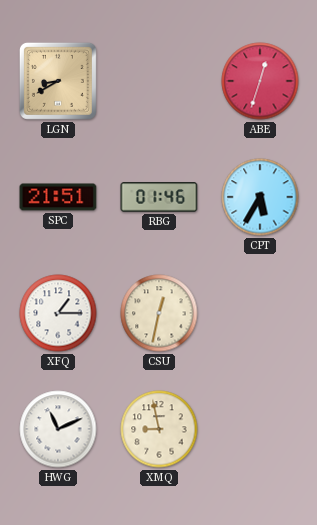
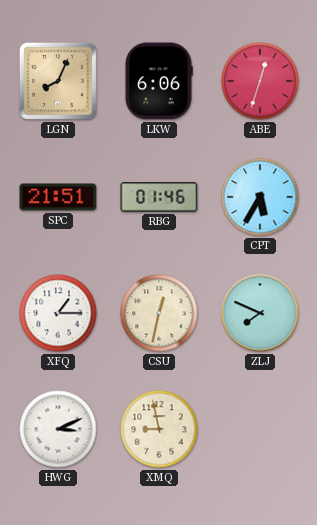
LGN: 8:40 -> 8:04 (58, 81)
LKW: none -> 6:06 (159, 81)
ZLJ: none -> 7:49 (260, 313)
HWG: 11:11 -> 3:11 (58, 429)
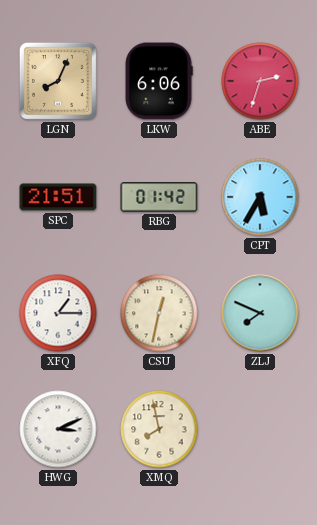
ABE: 12:33 -> 2:33 (260, 81)
RBG: 01:46 -> 01:42 (159, 197)
XMQ: 8:58 -> 7:58 (159, 429)
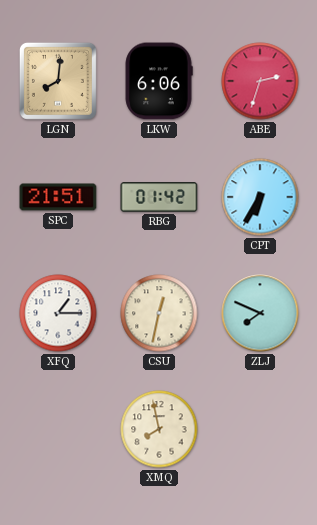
LGN: 8:04 -> 8:01 (58, 81)
CPT: 5:35 -> 6:35 (260, 197)
HWG: 3:11 -> none (58, 429)
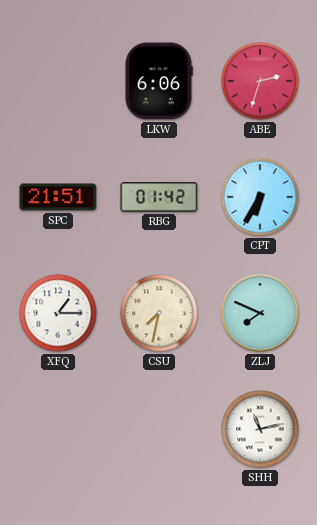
LGN: 8:01 -> none (58, 81)
CSU: 12:32 -> 7:32 (159, 313)
XMQ: 7:58 -> none (159, 429)
SHH: none -> 11:13 (260, 429)
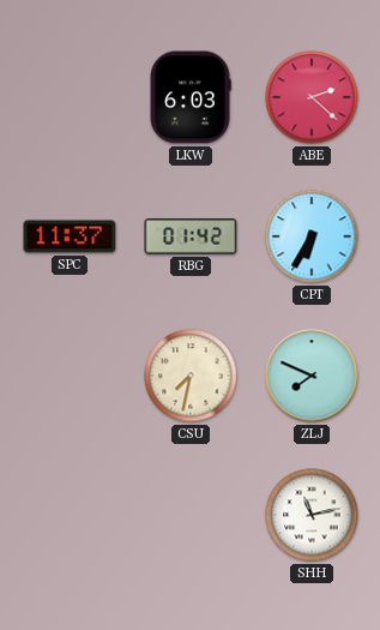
LKW: 6:06 -> 6:03 (191, 97)
ABE: 2:33 -> 2:22 (312, 97)
SPC: 21:51 -> 11:37 (70, 236)
XFQ: 1:15 -> none (58, 313)
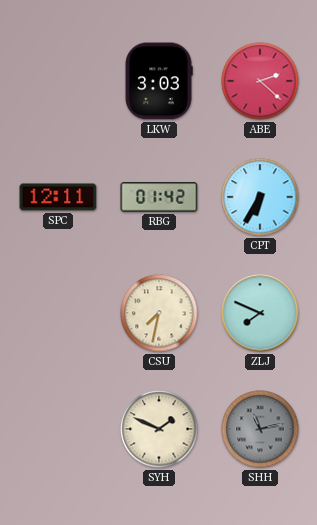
LKW: 6:03 -> 3:03 (159, 81)
SPC: 11:37 -> 12:11 (58, 197)
SYH: none -> 1:49 (159, 429)
SHH dial: white -> grey (260, 429)
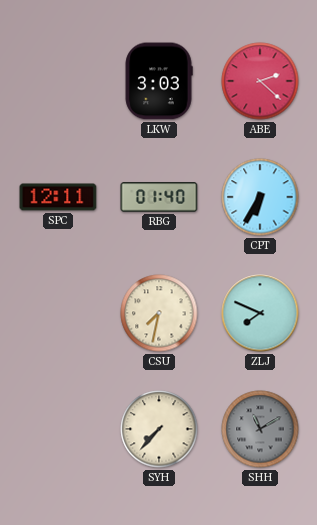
RBG: 01:42 -> 01:40 (159, 197)
SYH: 1:49 -> 7:37 (159, 429)
SHH: 11:13 -> 11:10 (260, 429)
